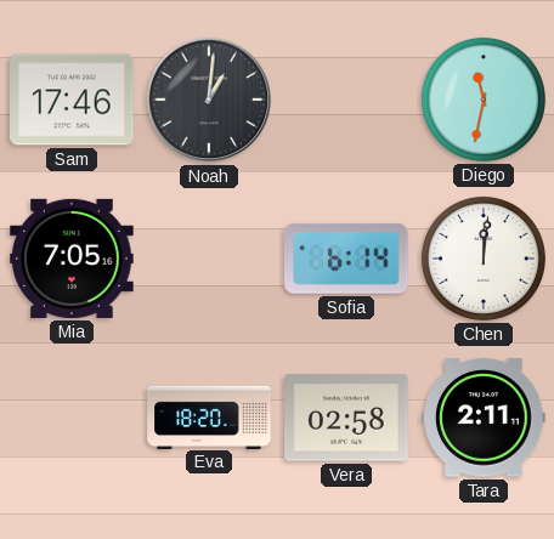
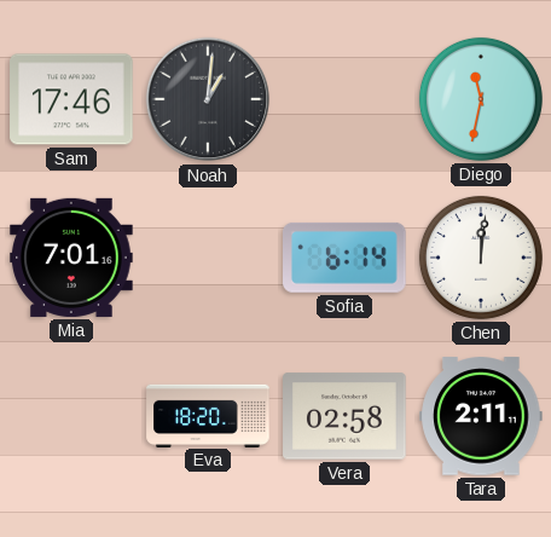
Mia: 7:05 -> 7:01 (71, 258)
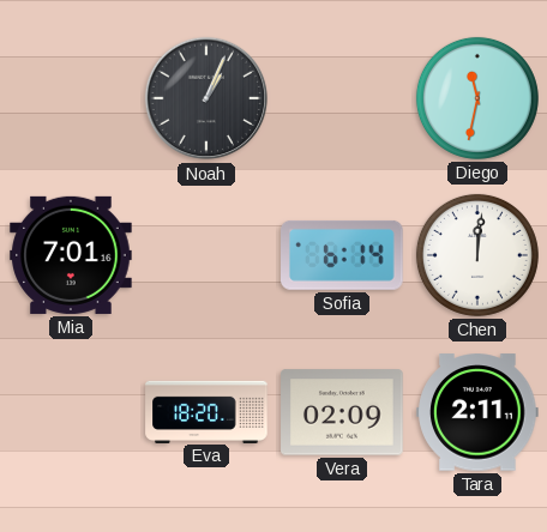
Sam: 17:46 -> none (71, 99)
Noah: 1:01 -> 1:04 (206, 98)
Vera: 02:58 -> 02:09 (342, 412)
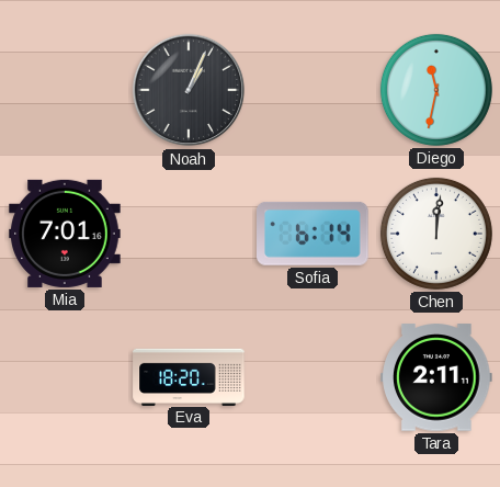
Vera: 02:09 -> none (342, 412)
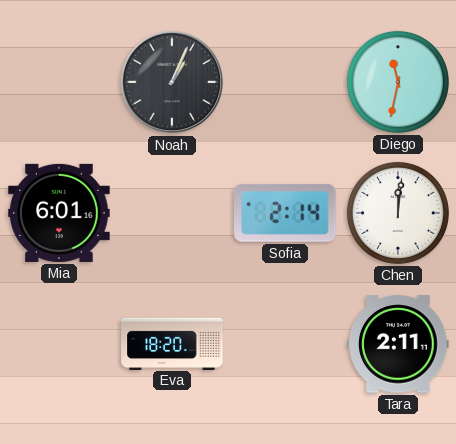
Mia: 7:01 -> 6:01 (59, 213)
Sofia: 6:14 -> 2:14 (286, 213)
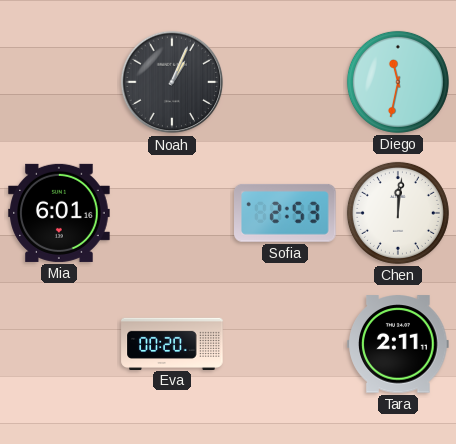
Sofia: 2:14 -> 2:53 (286, 213)
Eva: 18:20 -> 00:20 (172, 343)
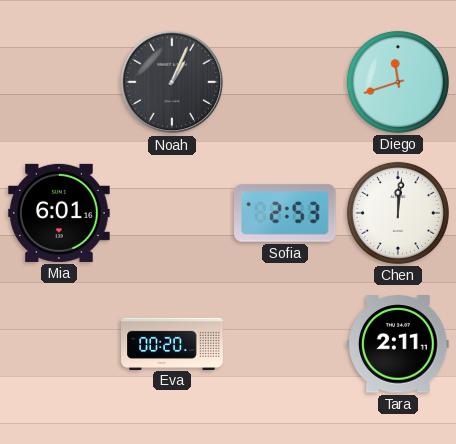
Diego: 11:32 -> 11:42 (398, 82)
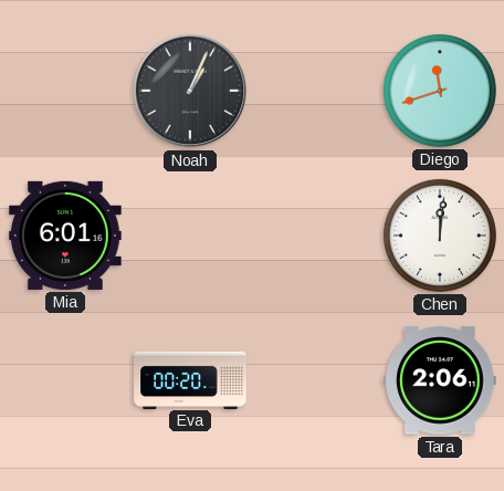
Sofia: 2:53 -> none (286, 213)
Tara: 2:11 -> 2:06 (440, 380)
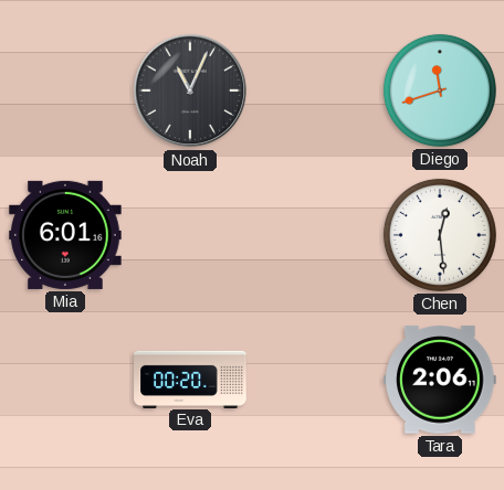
Noah: 1:04 -> 11:04 (190, 90)
Chen: 12:01 -> 12:29 (440, 235)
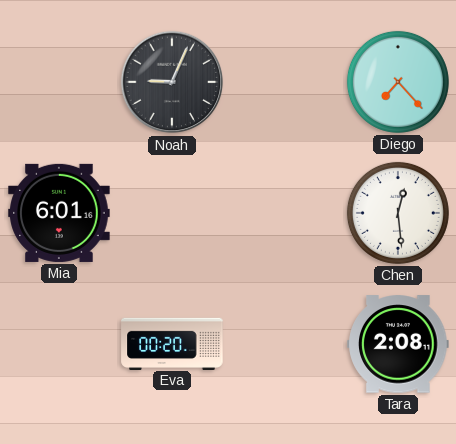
Noah: 11:04 -> 9:04 (172, 82)
Diego: 11:42 -> 7:23 (398, 82)
Tara: 2:06 -> 2:08 (398, 344)
